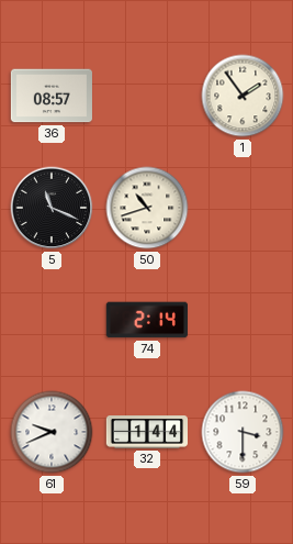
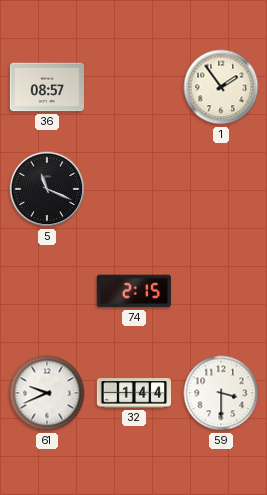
50: 10:42 -> none (147, 208)
74: 2:14 -> 2:15 (134, 291)
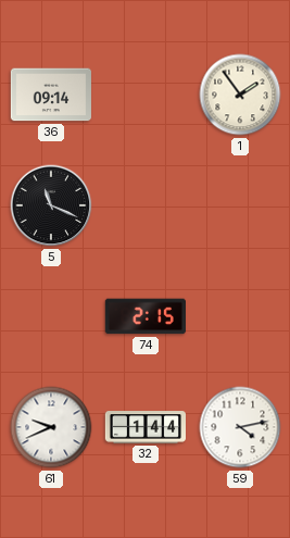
36: 08:57 -> 09:14 (51, 95)
59: 3:30 -> 4:13 (240, 427)
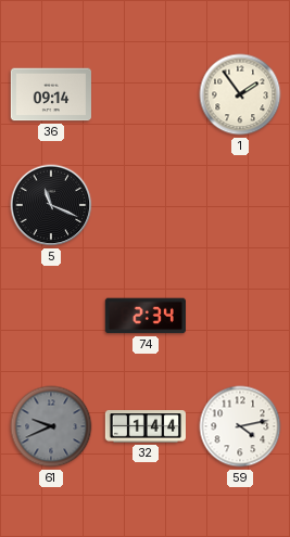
74: 2:15 -> 2:34 (146, 316)
61 dial: white -> grey (51, 426)
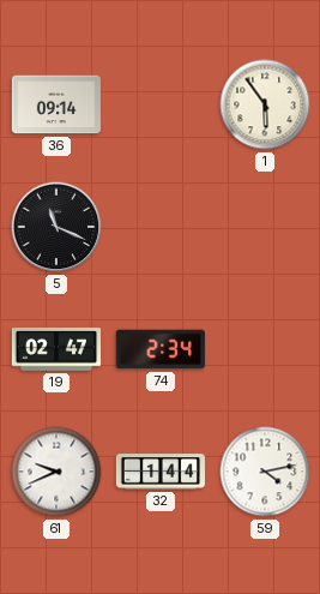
1: 1:54 -> 5:54 (265, 104)
19: none -> 02:47 (55, 349)
61 dial: grey -> white (56, 472)
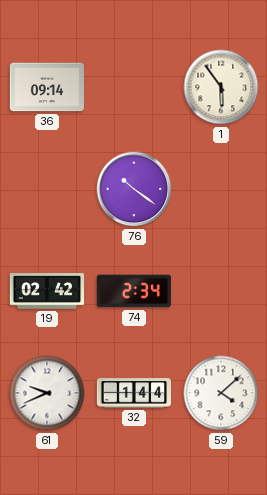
5: 11:19 -> none (56, 227)
76: none -> 10:21 (134, 189)
19: 02:47 -> 02:42 (46, 291)
59: 4:13 -> 4:08 (221, 393)
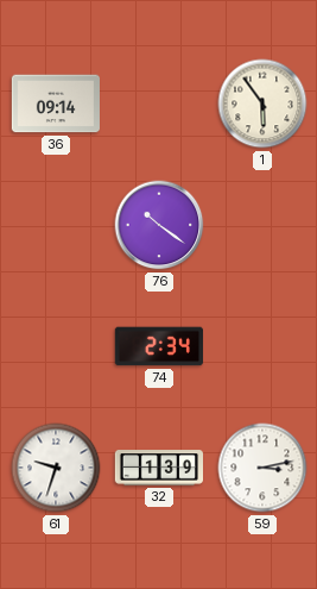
19: 02:42 -> none (46, 291)
61: 9:41 -> 9:33 (56, 468)
32: 1:44 -> 1:39 (158, 468)
59: 4:08 -> 3:13 (262, 468)
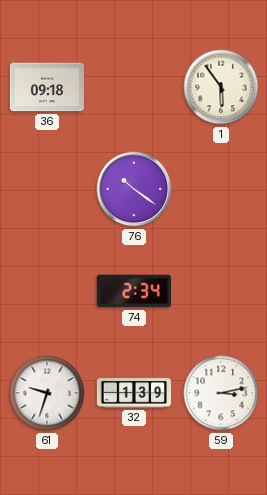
36: 09:14 -> 09:18 (47, 87)
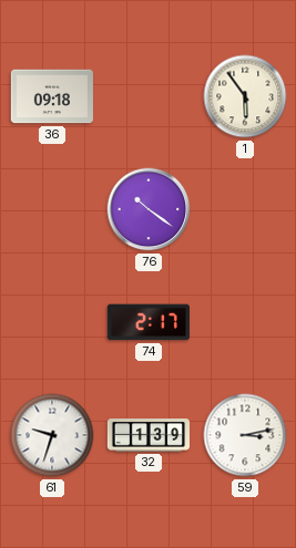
74: 2:34 -> 2:17 (149, 322)
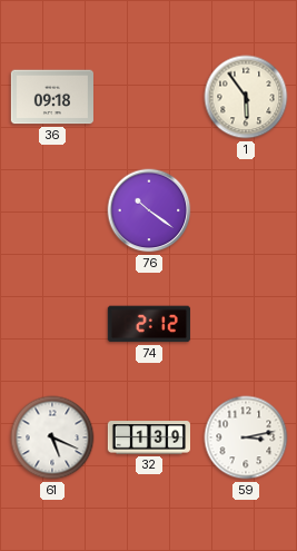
74: 2:17 -> 2:12 (149, 324)
61: 9:33 -> 5:19 (52, 437)
